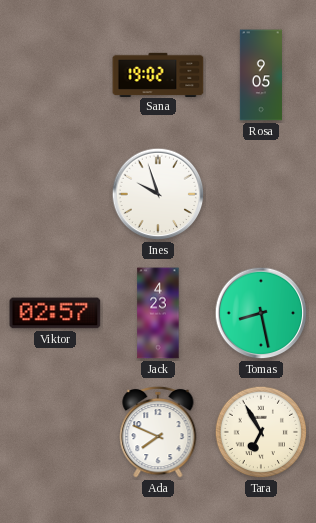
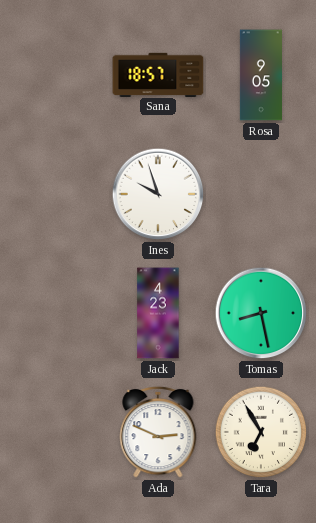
Sana: 19:02 -> 18:57 (158, 74)
Viktor: 02:57 -> none (55, 313)
Ada: 7:49 -> 2:49 (158, 432)
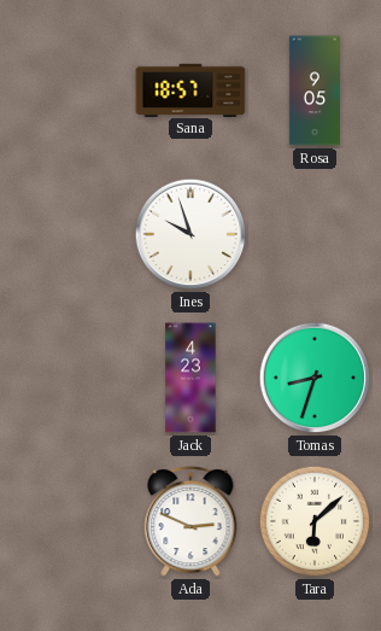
Tomas: 8:28 -> 8:33 (315, 378)
Tara: 6:55 -> 6:08 (315, 521)
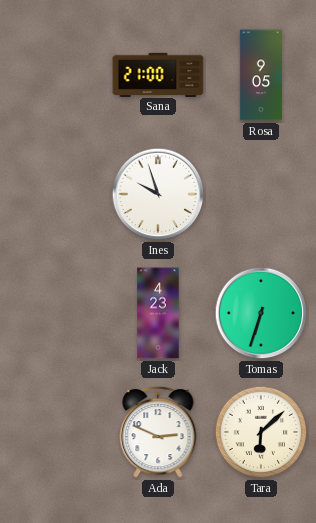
Sana: 18:57 -> 21:00 (158, 74)
Tomas: 8:33 -> 6:33 (261, 313)
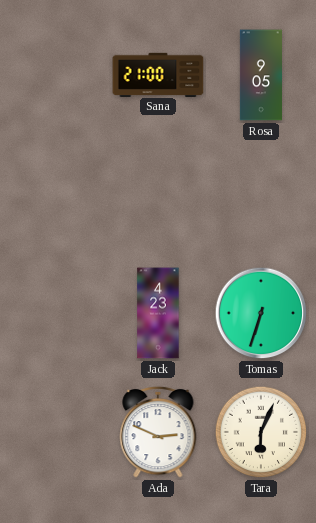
Ines: 9:57 -> none (158, 194)
Tara: 6:08 -> 6:04 (261, 432)
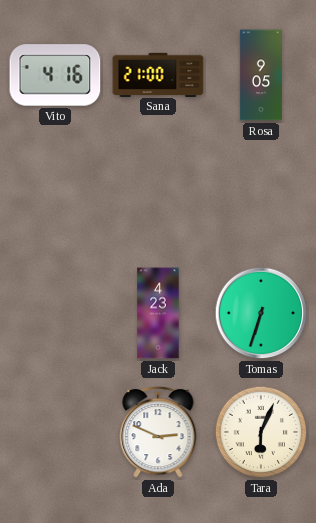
Vito: none -> 4:16 (55, 75)
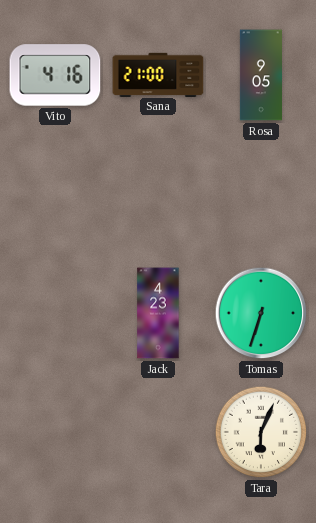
Ada: 2:49 -> none (158, 432)
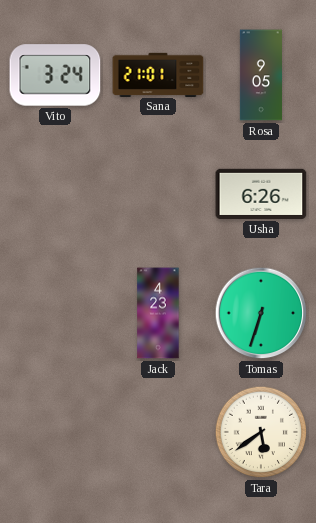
Vito: 4:16 -> 3:24 (55, 75)
Sana: 21:00 -> 21:01 (158, 74)
Usha: none -> 6:26 (261, 194)
Tara: 6:04 -> 5:39 (261, 432)
